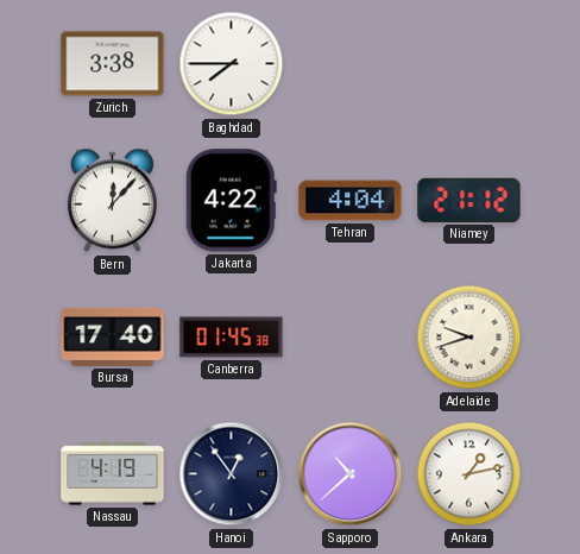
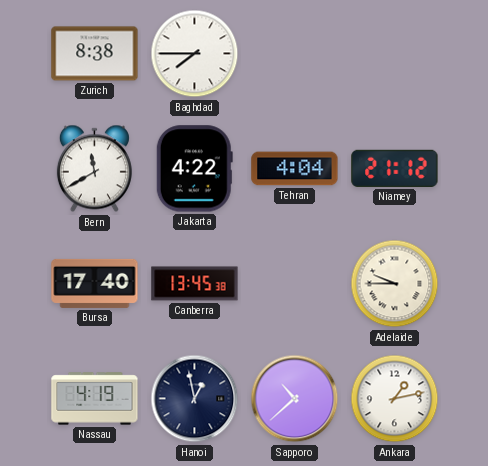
Zurich: 3:38 -> 8:38 (95, 54)
Bern: 12:07 -> 11:40 (94, 169)
Canberra: 01:45 -> 13:45 (195, 284)
Adelaide: 9:42 -> 9:45 (395, 284)
Hanoi: 12:54 -> 12:58 (195, 399)
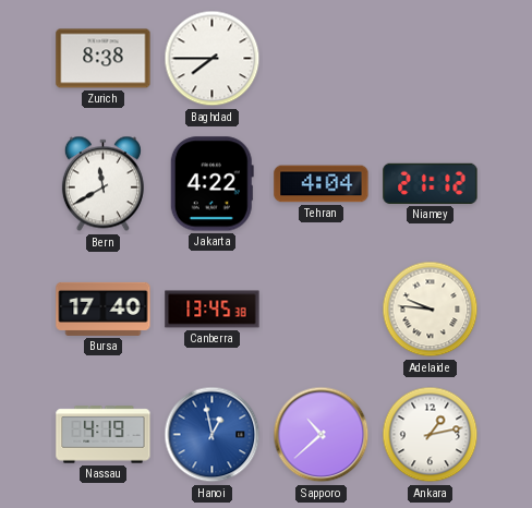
Adelaide: 9:45 -> 9:46 (431, 310)
Hanoi dial: navy -> blue (213, 435)
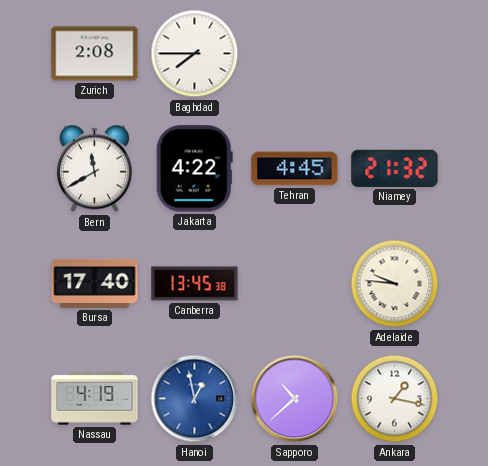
Zurich: 8:38 -> 2:08 (95, 54)
Tehran: 4:04 -> 4:45 (295, 169)
Niamey: 21:12 -> 21:32 (395, 168)
Ankara: 1:13 -> 1:17 (395, 399)
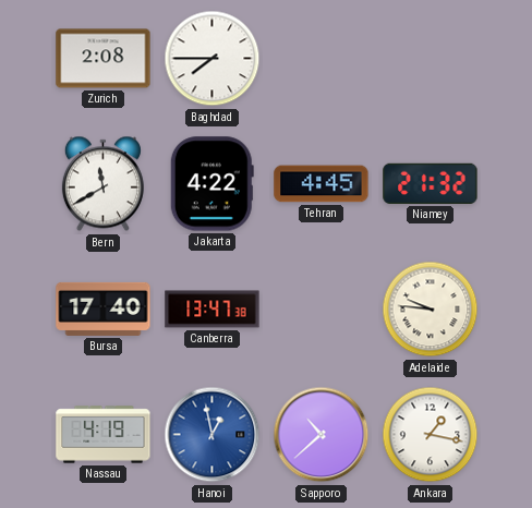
Canberra: 13:45 -> 13:47 (213, 310)
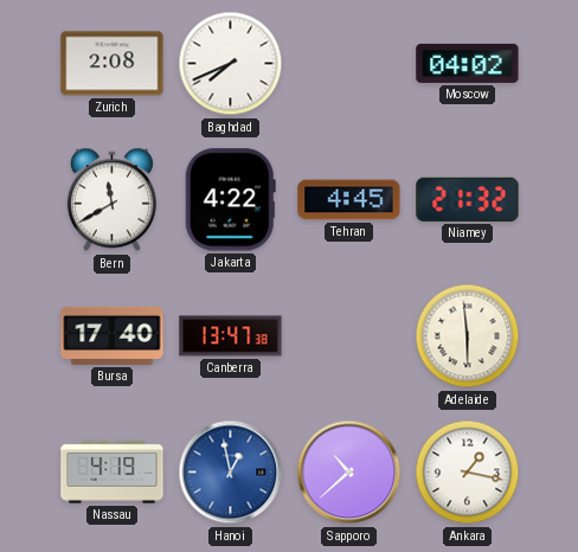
Baghdad: 7:45 -> 7:41 (231, 64)
Moscow: none -> 04:02 (468, 63)
Adelaide: 9:46 -> 5:59 (468, 336)
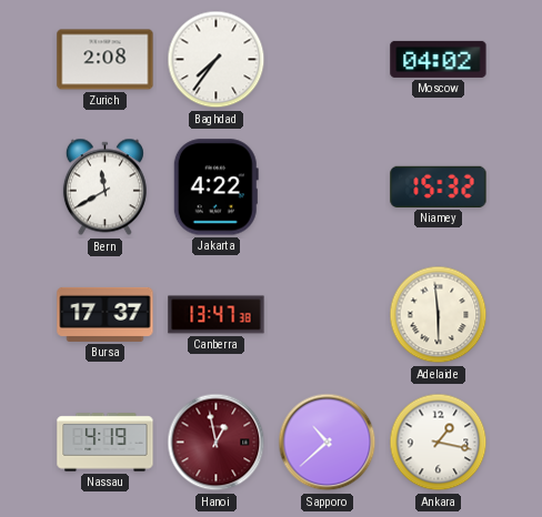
Baghdad: 7:41 -> 7:36 (217, 60)
Tehran: 4:45 -> none (349, 200)
Niamey: 21:32 -> 15:32 (439, 186)
Bursa: 17:40 -> 17:37 (106, 314)
Hanoi dial: blue -> burgundy (217, 443)
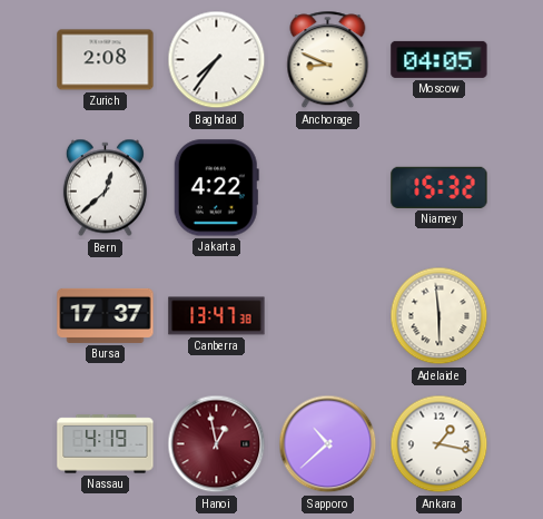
Anchorage: none -> 8:49 (328, 60)
Moscow: 04:02 -> 04:05 (440, 59)
Bern: 11:40 -> 12:38 (105, 188)
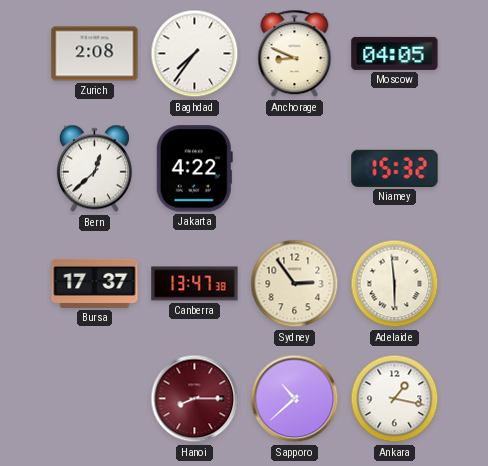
Sydney: none -> 2:54 (295, 284)
Nassau: 4:19 -> none (106, 444)
Hanoi: 12:58 -> 8:15 (195, 399)
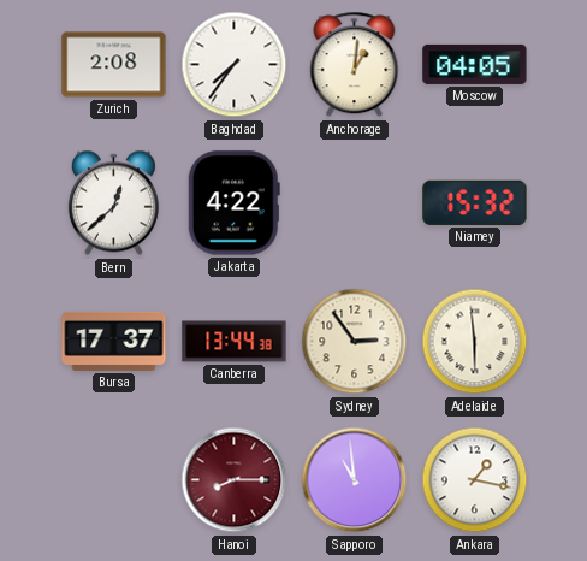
Anchorage: 8:49 -> 1:01 (355, 65)
Canberra: 13:47 -> 13:44 (235, 342)
Sapporo: 10:38 -> 10:59 (355, 480)
